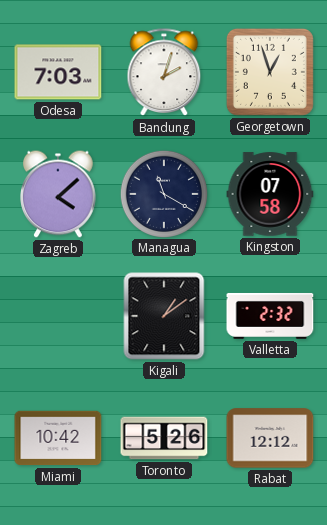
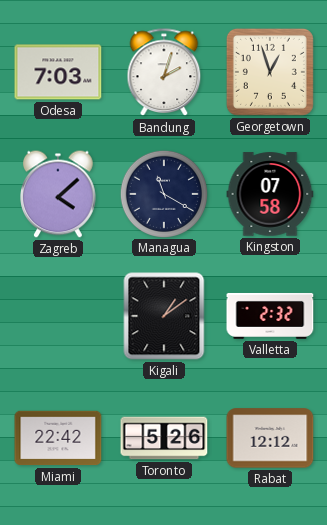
Miami: 10:42 -> 22:42 (58, 438)
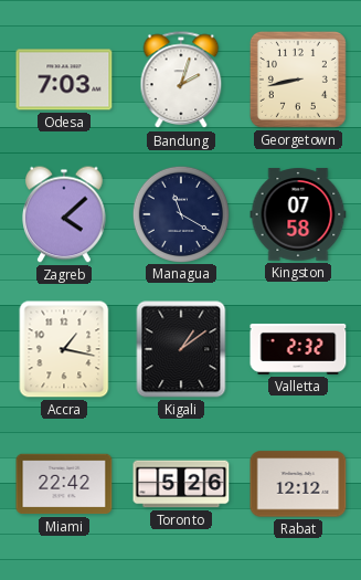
Georgetown: 12:57 -> 8:43 (298, 80)
Accra: none -> 1:17 (64, 349)
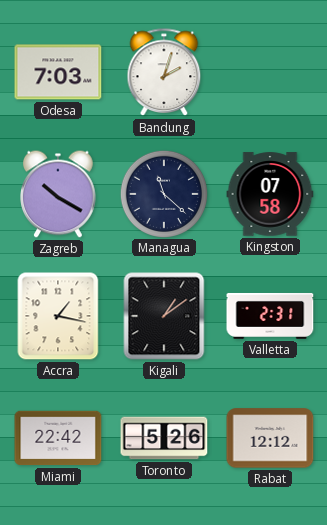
Georgetown: 8:43 -> none (298, 80)
Zagreb: 4:08 -> 10:20 (58, 194)
Managua: 11:20 -> 11:22 (163, 193)
Valletta: 2:32 -> 2:31 (270, 316)
